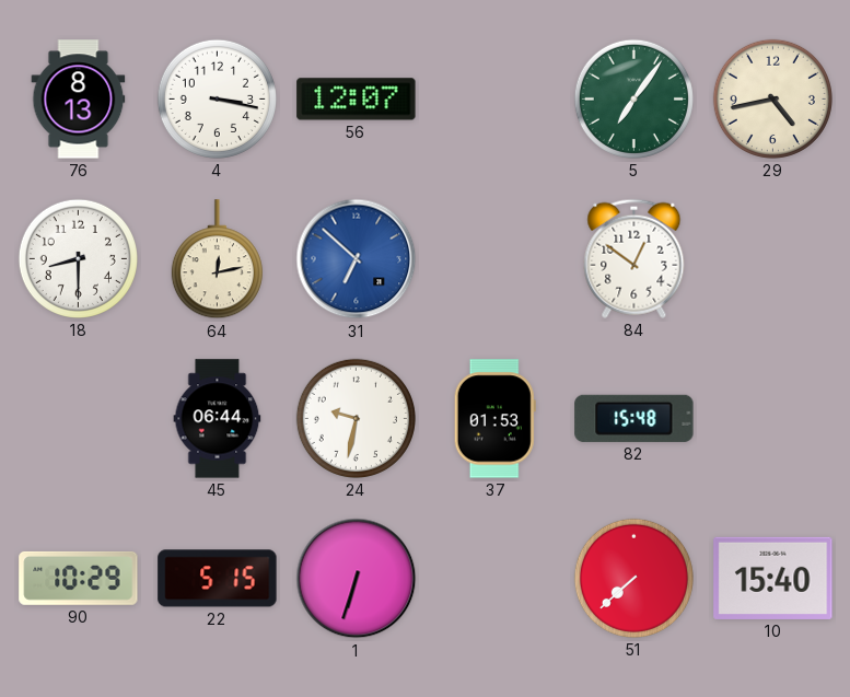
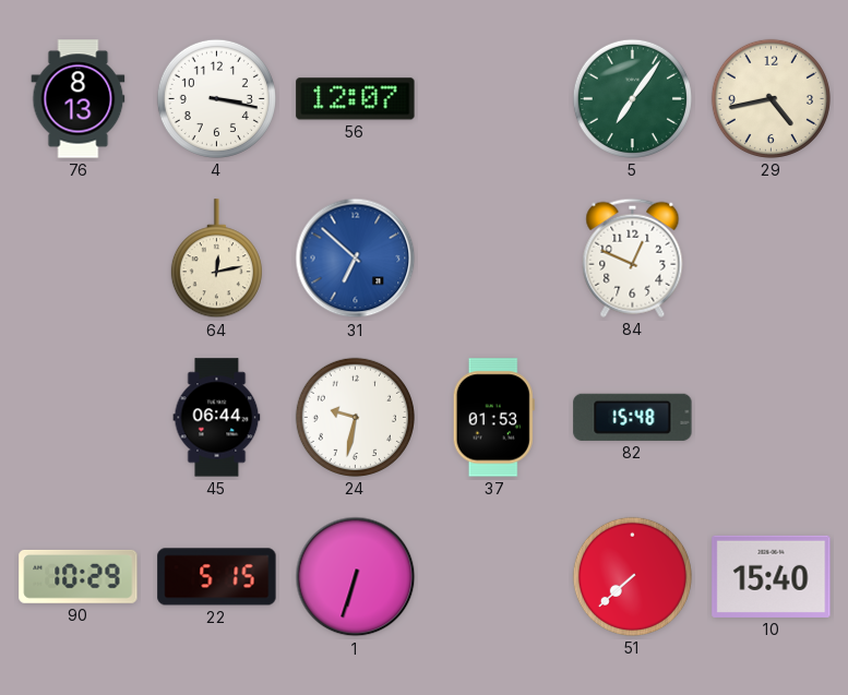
18: 8:30 -> none (78, 258)
84: 12:51 -> 12:49 (633, 257)
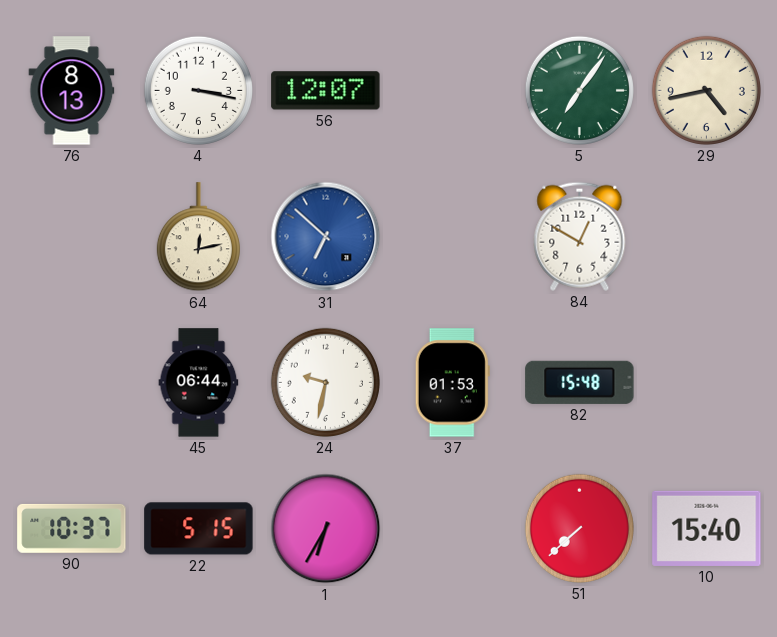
84: 12:49 -> 12:50 (580, 236)
90: 10:29 -> 10:37 (72, 528)
1: 6:33 -> 6:35 (326, 529)
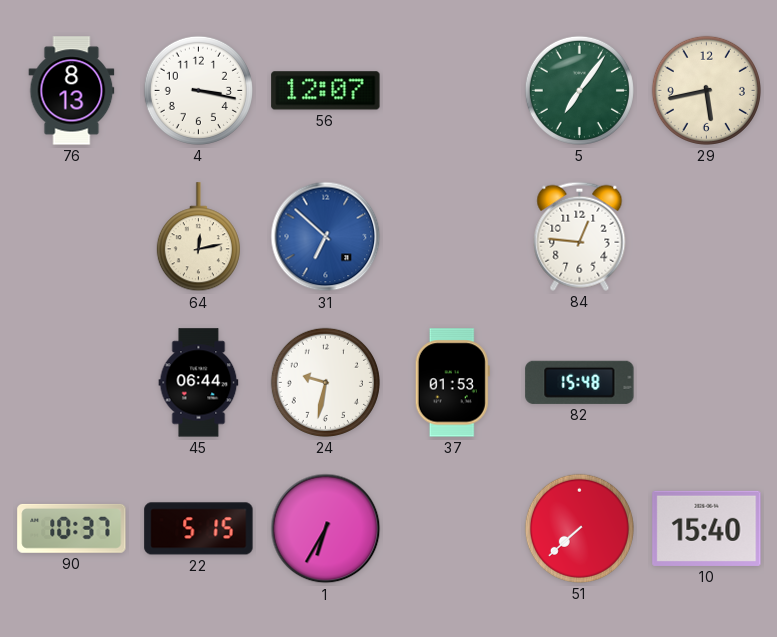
29: 4:43 -> 5:43 (706, 90)
84: 12:50 -> 12:46 (580, 236)
